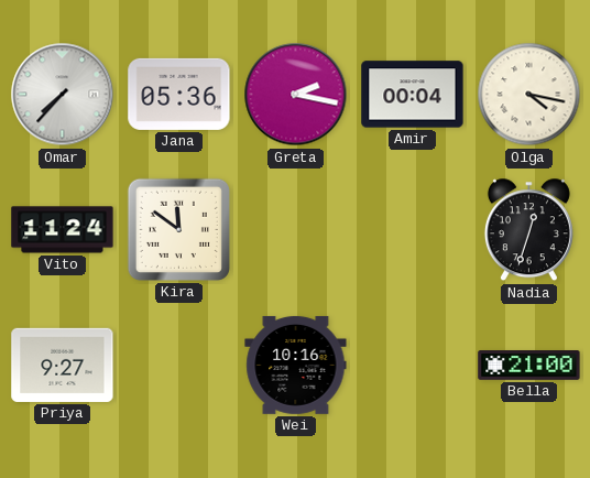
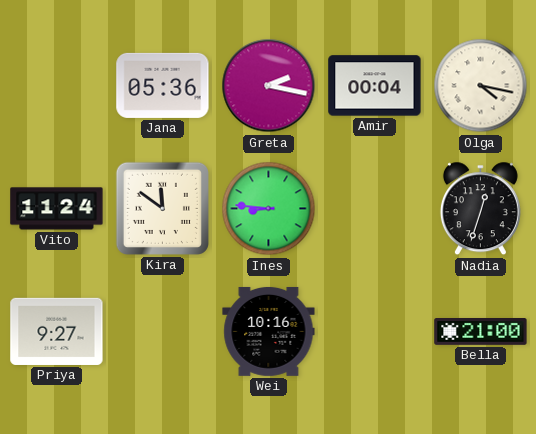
Omar: 7:37 -> none (63, 95)
Ines: none -> 8:46 (269, 209)
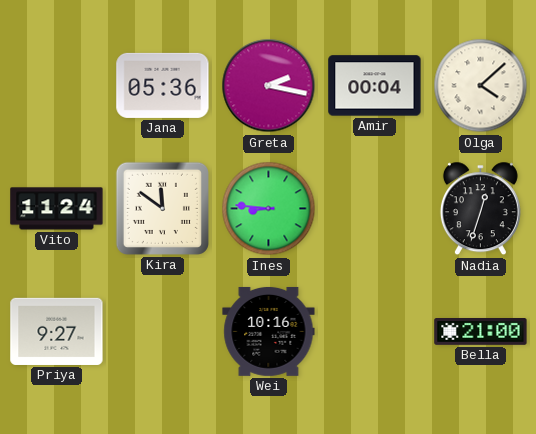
Olga: 4:17 -> 4:08 (481, 86)
